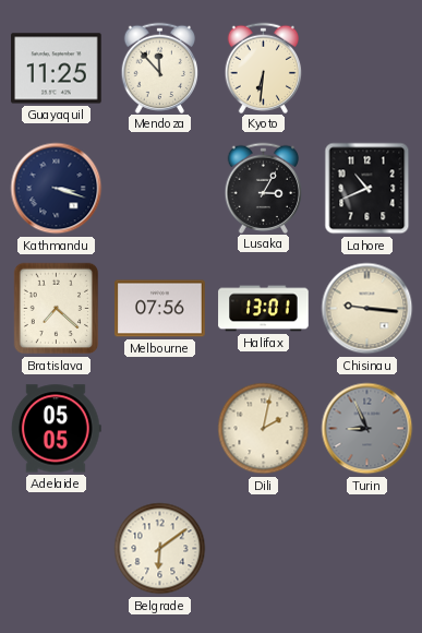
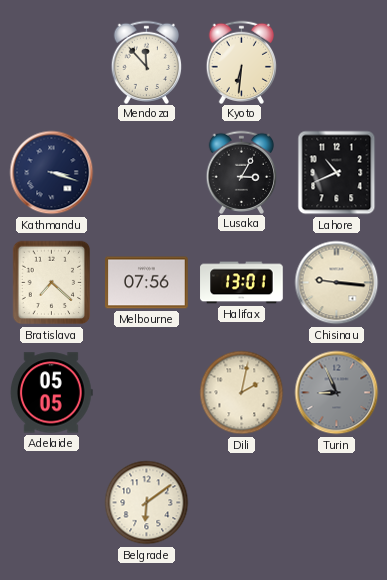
Guayaquil: 11:25 -> none (57, 69)
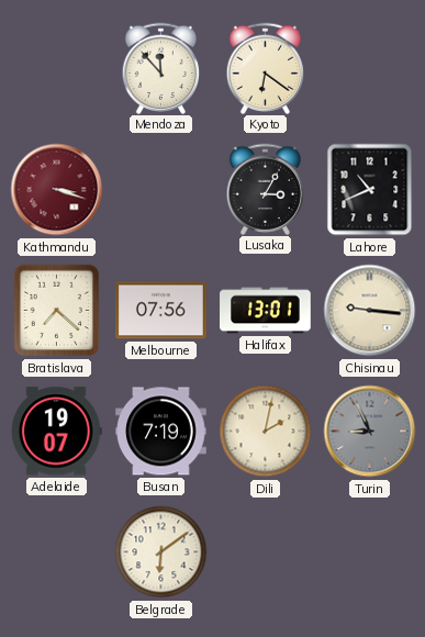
Kyoto: 6:31 -> 6:21 (266, 68)
Kathmandu dial: navy -> burgundy (57, 190)
Adelaide: 05:05 -> 19:07 (56, 432)
Busan: none -> 7:19 (161, 432)
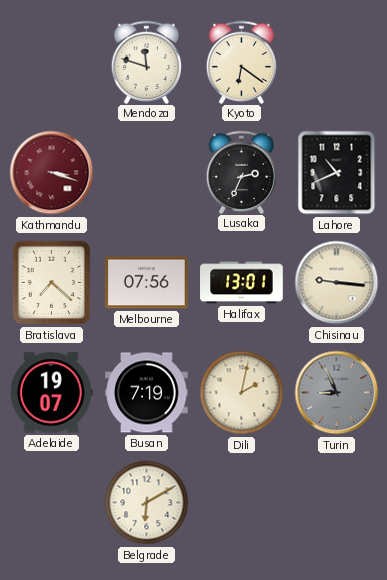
Mendoza: 11:53 -> 11:48 (147, 62)
Lusaka: 3:05 -> 2:34 (242, 172)
Belgrade: 6:09 -> 6:10 (147, 503)
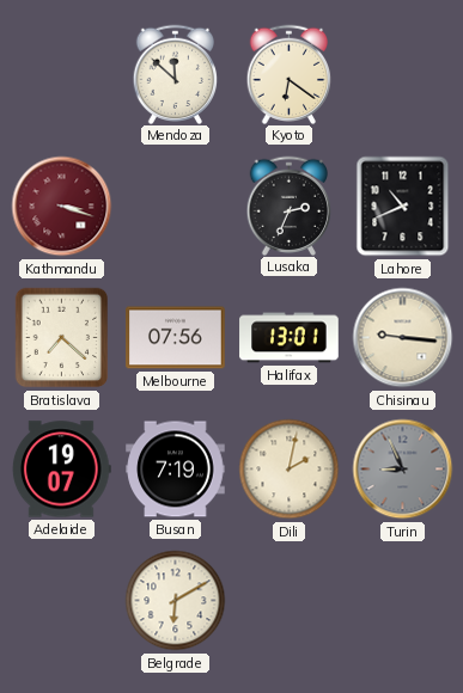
Mendoza: 11:48 -> 11:52 (176, 74)
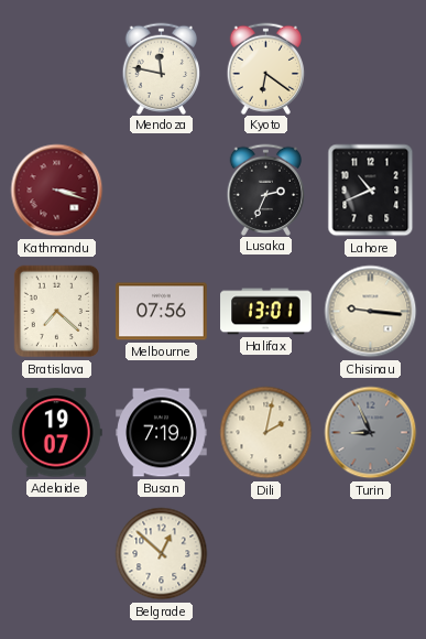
Mendoza: 11:52 -> 11:47 (162, 68)
Belgrade: 6:10 -> 12:52 (162, 554)
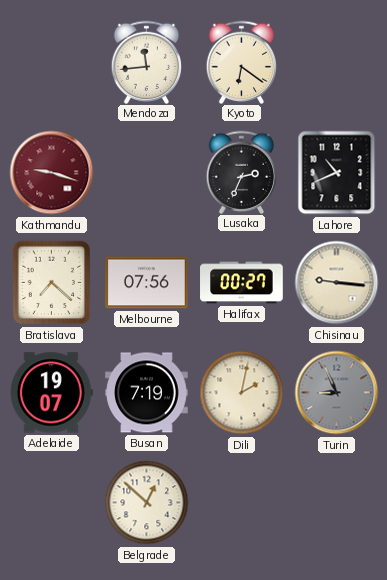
Mendoza: 11:47 -> 11:44 (147, 62)
Kathmandu: 3:18 -> 9:18 (52, 173)
Halifax: 13:01 -> 00:27 (242, 283)
